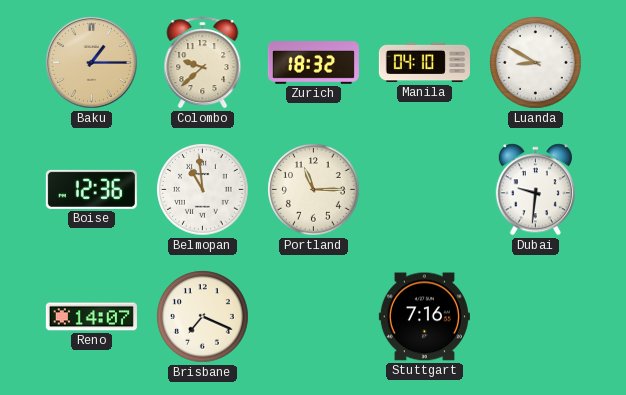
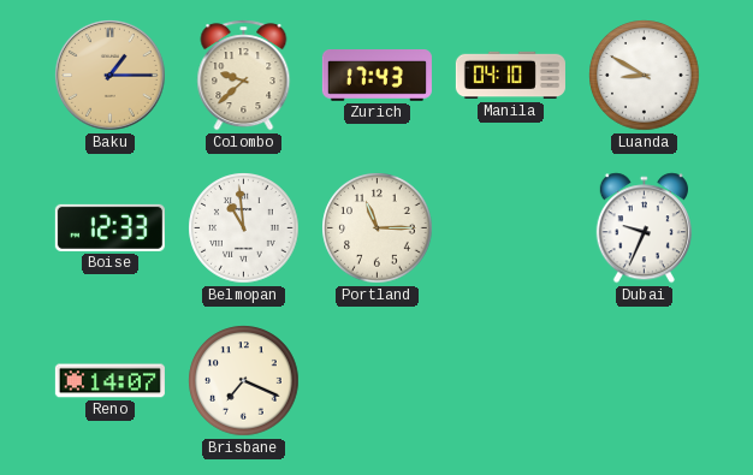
Zurich: 18:32 -> 17:43 (376, 76)
Boise: 12:36 -> 12:33 (109, 227)
Dubai: 9:31 -> 9:34 (644, 228)
Stuttgart: 7:16 -> none (424, 317)
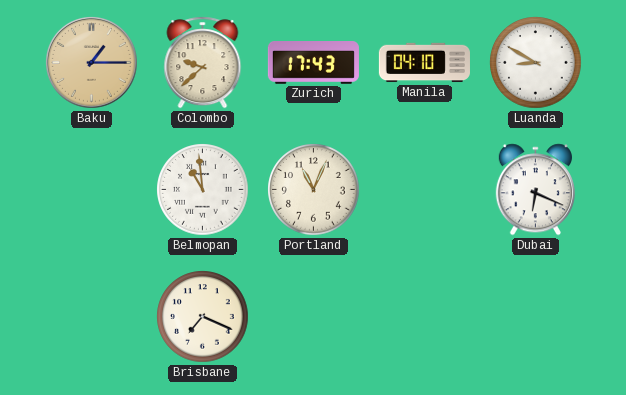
Boise: 12:33 -> none (109, 227)
Portland: 11:15 -> 11:04 (314, 190)
Dubai: 9:34 -> 6:19 (535, 190)
Reno: 14:07 -> none (109, 381)
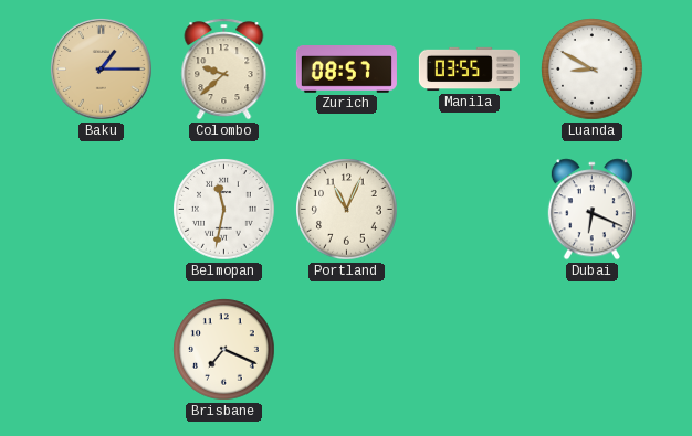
Zurich: 17:43 -> 08:57 (346, 70)
Manila: 04:10 -> 03:55 (469, 70)
Belmopan: 10:59 -> 11:32 (224, 210)
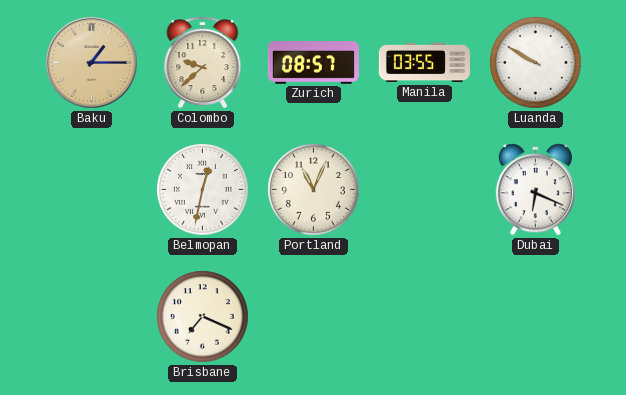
Luanda: 8:50 -> 9:50 (536, 63)
Belmopan: 11:32 -> 12:32 (203, 190)
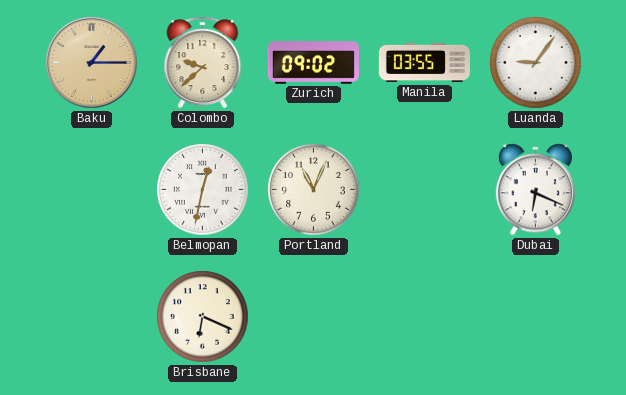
Zurich: 08:57 -> 09:02 (313, 63)
Luanda: 9:50 -> 9:06 (536, 63)
Brisbane: 7:19 -> 6:19 (203, 317)
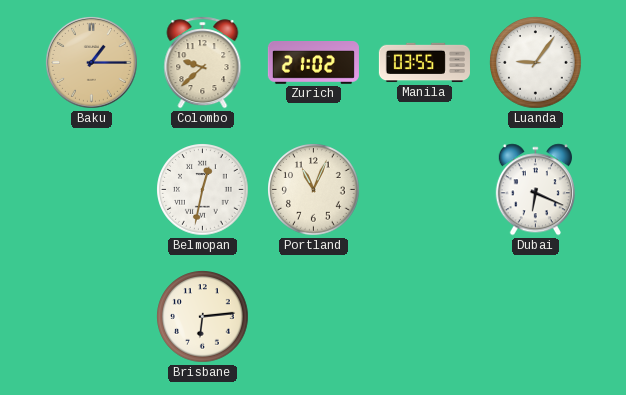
Zurich: 09:02 -> 21:02 (313, 63)
Brisbane: 6:19 -> 6:14 (203, 317)
